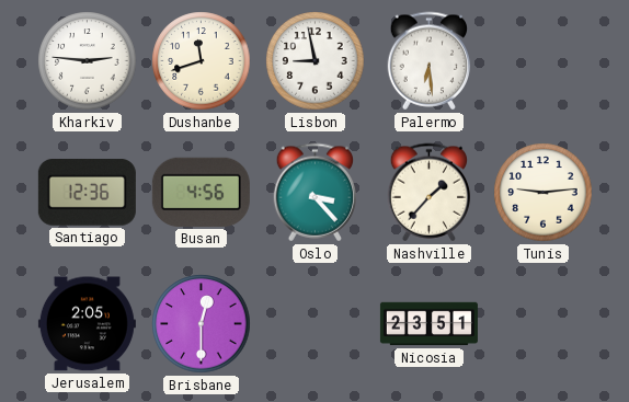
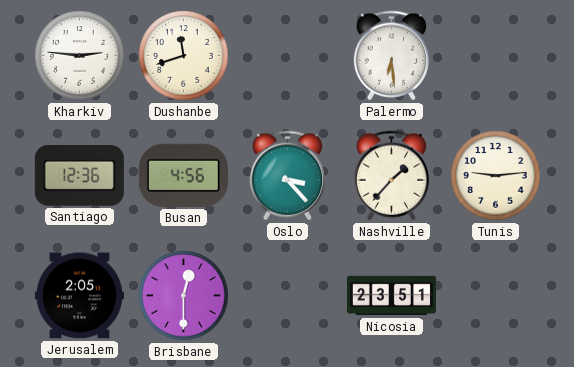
Lisbon: 8:58 -> none (316, 61)
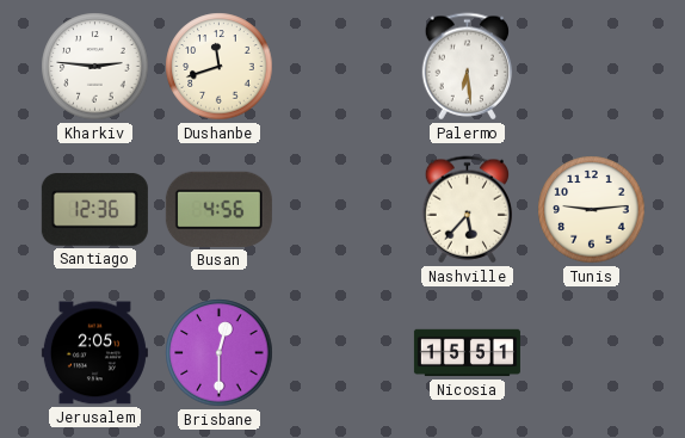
Oslo: 3:23 -> none (288, 176)
Nashville: 1:37 -> 5:37 (468, 210)
Nicosia: 23:51 -> 15:51 (467, 353)
